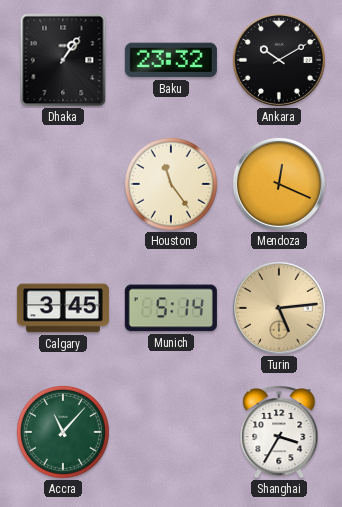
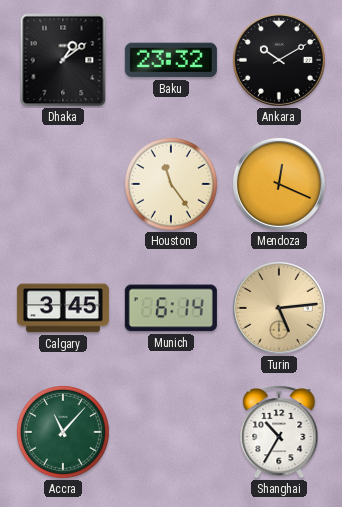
Dhaka: 1:06 -> 1:09 (63, 60)
Munich: 5:14 -> 6:14 (171, 308)
Shanghai: 3:35 -> 10:35 (279, 432)
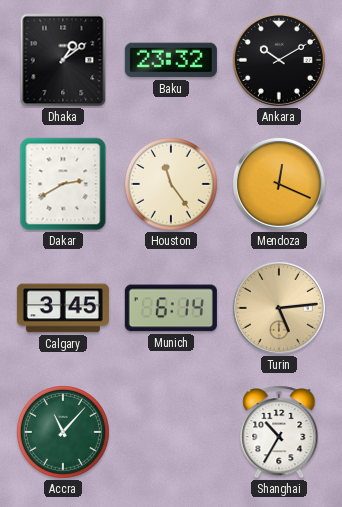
Dakar: none -> 2:40 (63, 184)
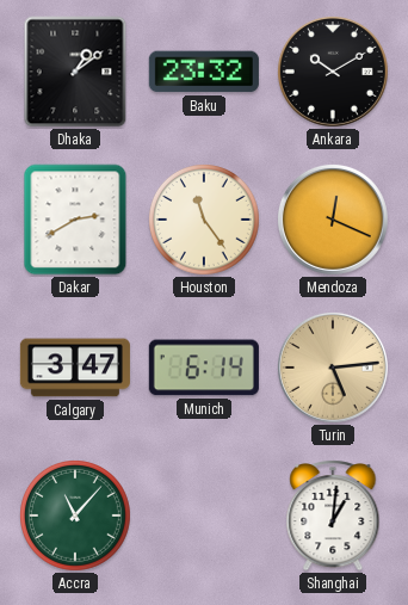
Calgary: 3:45 -> 3:47 (75, 368)
Shanghai: 10:35 -> 1:01 (333, 516)
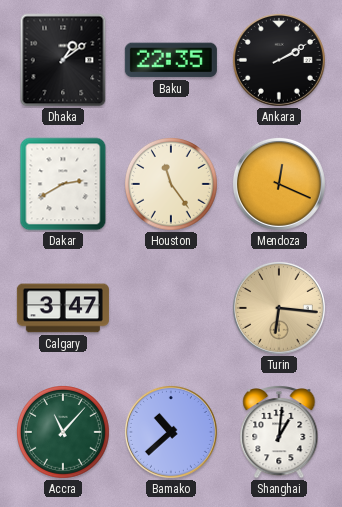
Baku: 23:32 -> 22:35 (171, 60)
Ankara: 10:10 -> 2:10 (279, 60)
Munich: 6:14 -> none (204, 368)
Turin: 5:14 -> 6:16 (279, 308)
Bamako: none -> 10:38 (171, 432)
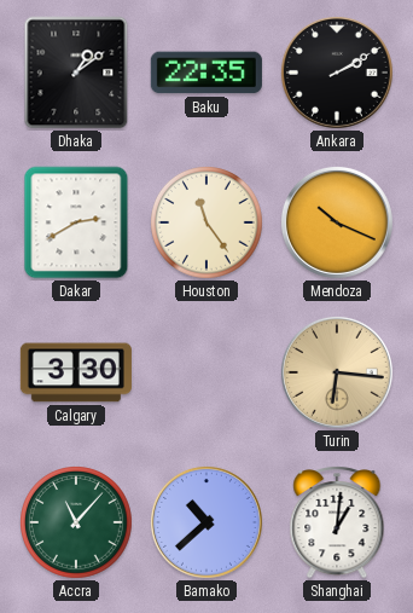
Mendoza: 12:19 -> 10:19 (337, 222)
Calgary: 3:47 -> 3:30 (76, 372)
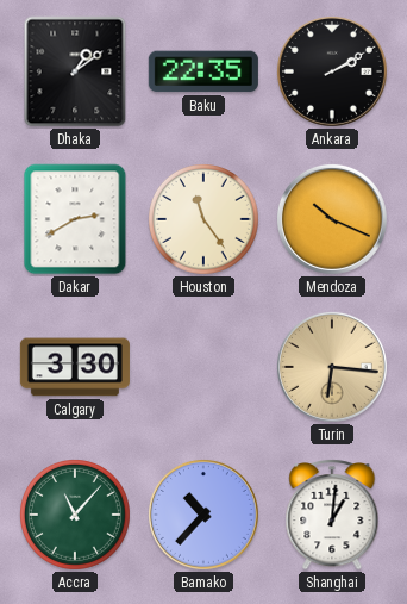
Bamako: 10:38 -> 10:37 (203, 515)
